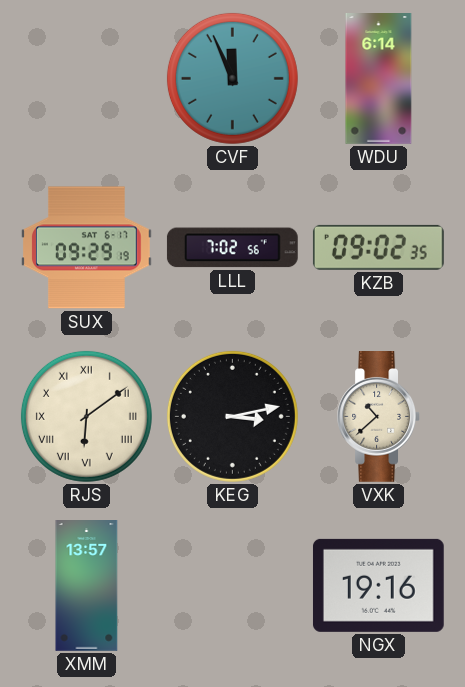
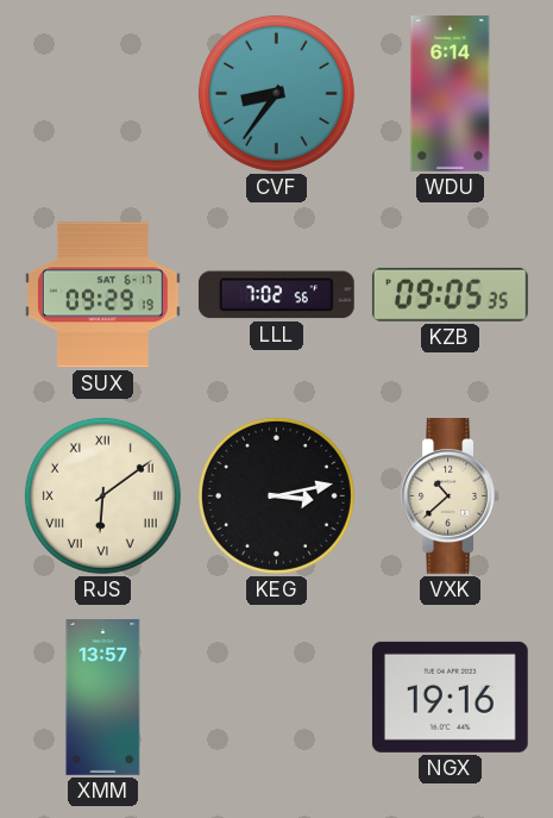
CVF: 11:56 -> 8:36 (276, 93)
KZB: 09:02 -> 09:05 (450, 294)
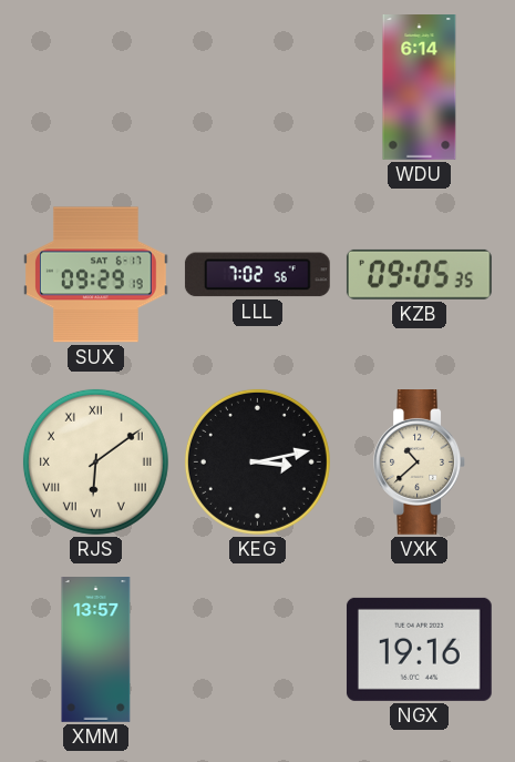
CVF: 8:36 -> none (276, 93)
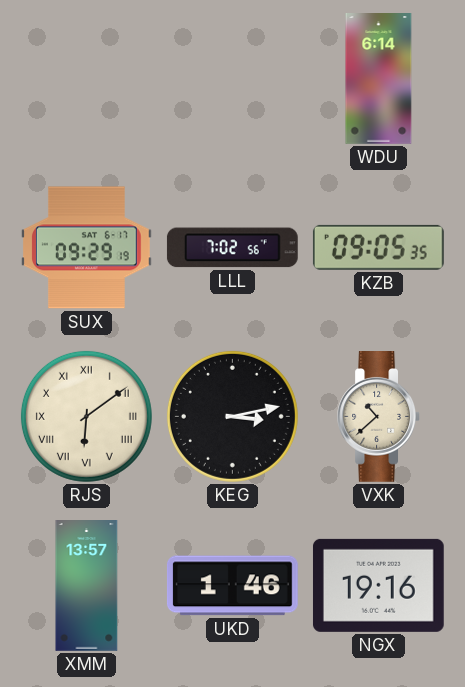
UKD: none -> 1:46 (232, 586)
